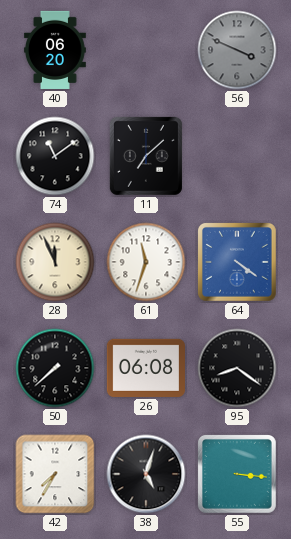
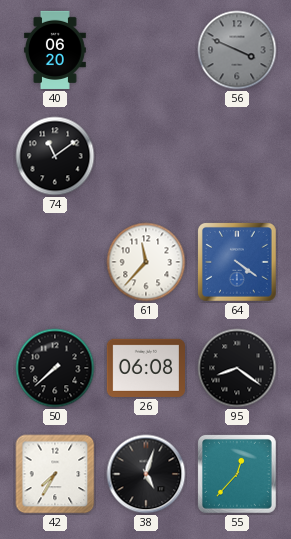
11: 7:08 -> none (146, 156)
28: 11:56 -> none (55, 262)
61: 11:33 -> 11:37 (146, 262)
55: 3:16 -> 12:37 (237, 474)
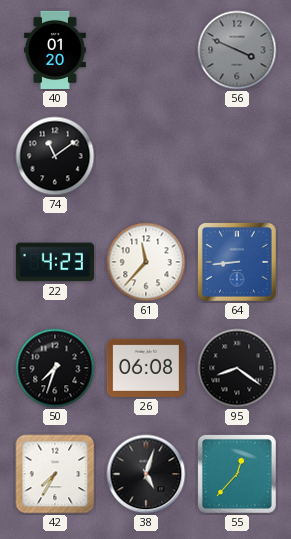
40: 06:20 -> 01:20 (55, 50)
22: none -> 4:23 (55, 262)
64: 4:21 -> 8:44 (237, 262)
50: 7:38 -> 7:33 (55, 368)
